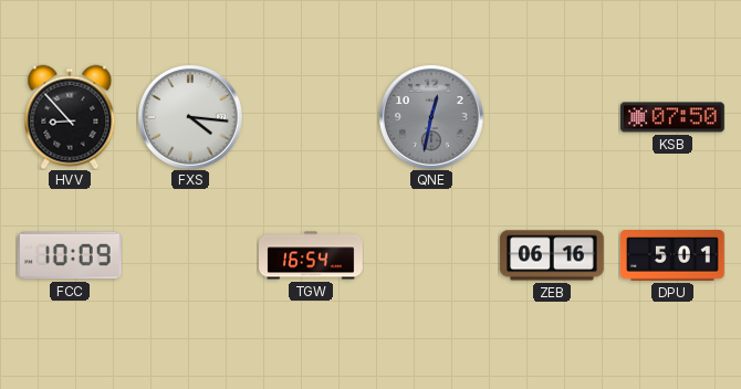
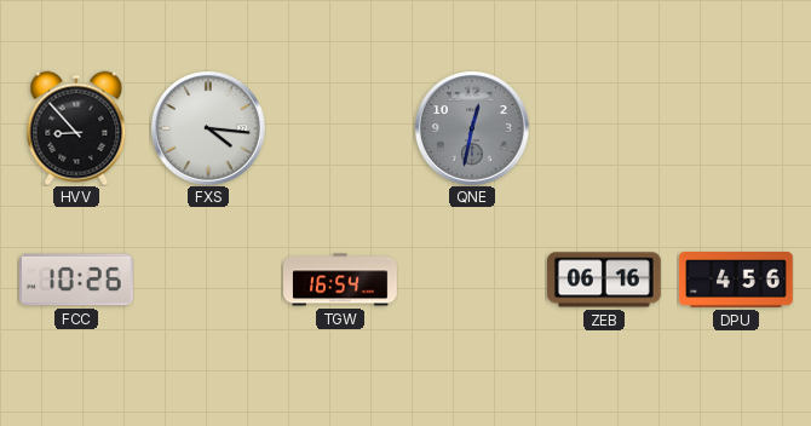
KSB: 07:50 -> none (674, 117)
FCC: 10:09 -> 10:26 (76, 280)
DPU: 5:01 -> 4:56 (737, 281)
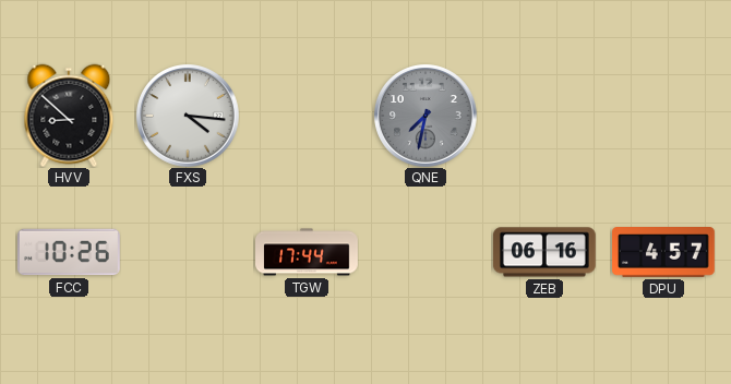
HVV: 8:53 -> 8:52 (69, 116)
QNE: 12:32 -> 7:32 (426, 116)
TGW: 16:54 -> 17:44 (308, 252)
DPU: 4:56 -> 4:57 (664, 253)
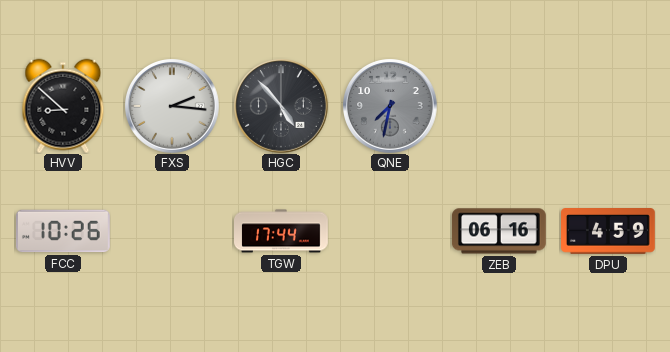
FXS: 4:16 -> 2:16 (172, 106)
HGC: none -> 4:53 (281, 106)
DPU: 4:57 -> 4:59 (609, 232)
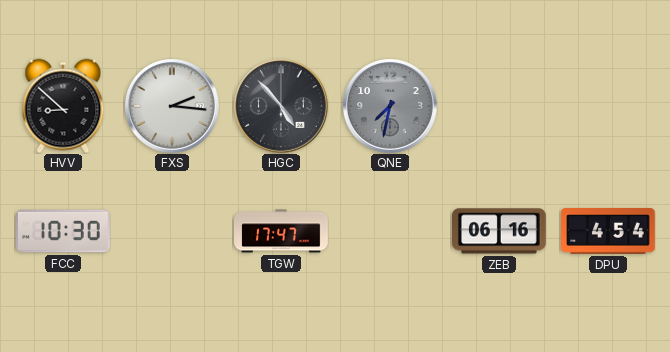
FCC: 10:26 -> 10:30 (63, 231)
TGW: 17:44 -> 17:47 (282, 231)
DPU: 4:59 -> 4:54 (609, 232)
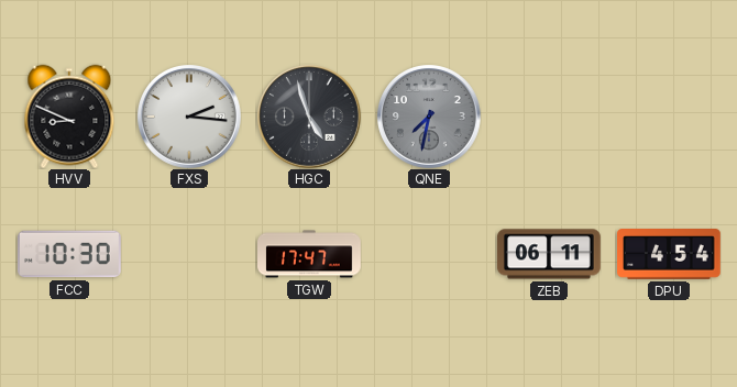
HVV: 8:52 -> 8:49 (69, 117)
HGC: 4:53 -> 4:57 (309, 117)
ZEB: 06:16 -> 06:11 (549, 254)
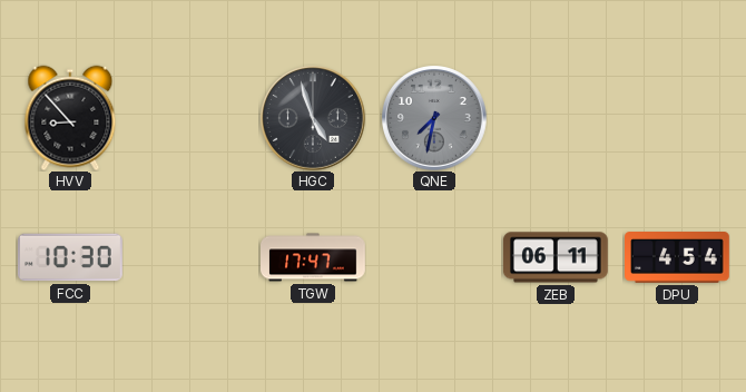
HVV: 8:49 -> 8:53 (70, 118)
FXS: 2:16 -> none (189, 117)
